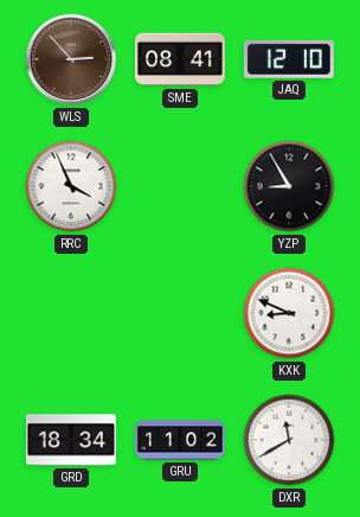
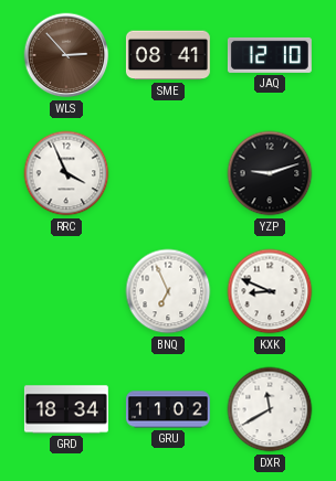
YZP: 8:55 -> 9:12 (270, 173)
BNQ: none -> 6:56 (168, 291)
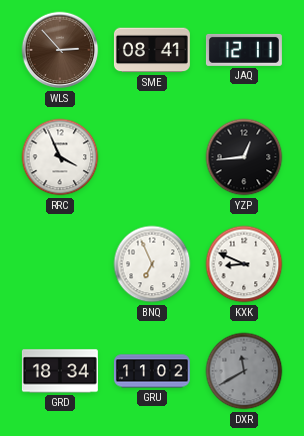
JAQ: 12:10 -> 12:11 (244, 50)
YZP: 9:12 -> 12:44 (244, 157)
DXR dial: white -> grey (244, 371)
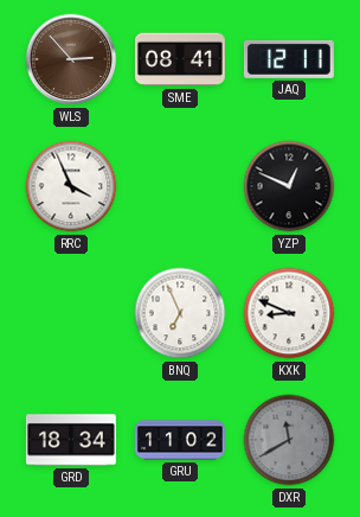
YZP: 12:44 -> 12:49 (289, 186)
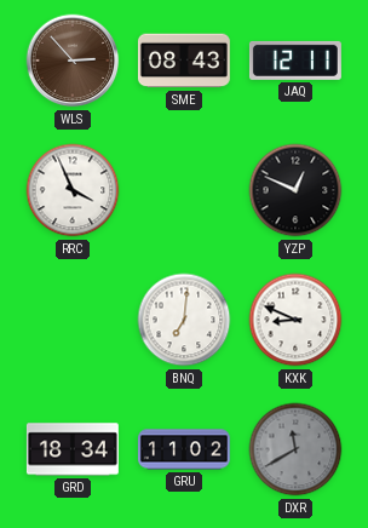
SME: 08:41 -> 08:43 (184, 61)
BNQ: 6:56 -> 7:01 (184, 320)
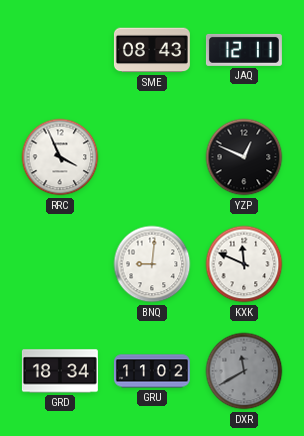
WLS: 2:53 -> none (73, 61)
BNQ: 7:01 -> 9:01 (152, 264)
KXK: 8:49 -> 11:49 (244, 264)
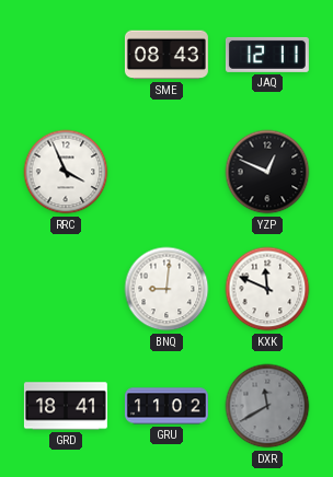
GRD: 18:34 -> 18:41 (66, 406)
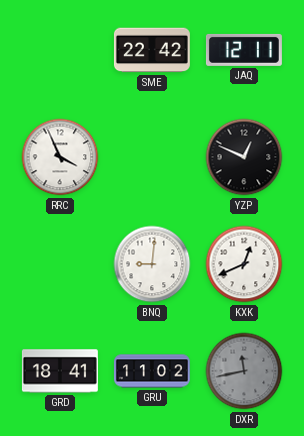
SME: 08:43 -> 22:42 (152, 50)
KXK: 11:49 -> 12:41 (244, 264)
DXR: 11:40 -> 11:43 (244, 371)
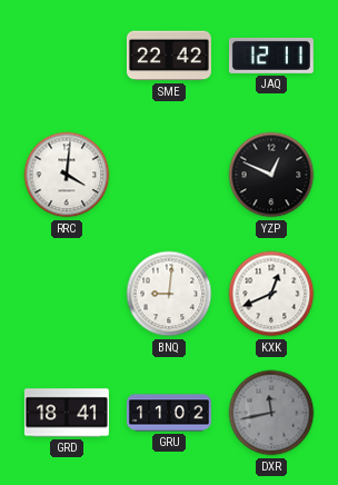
RRC: 3:56 -> 4:01 (67, 175)
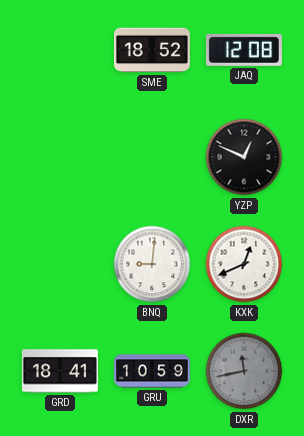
SME: 22:42 -> 18:52 (152, 50)
JAQ: 12:11 -> 12:08 (244, 50)
RRC: 4:01 -> none (67, 175)
GRU: 11:02 -> 10:59 (152, 371)
